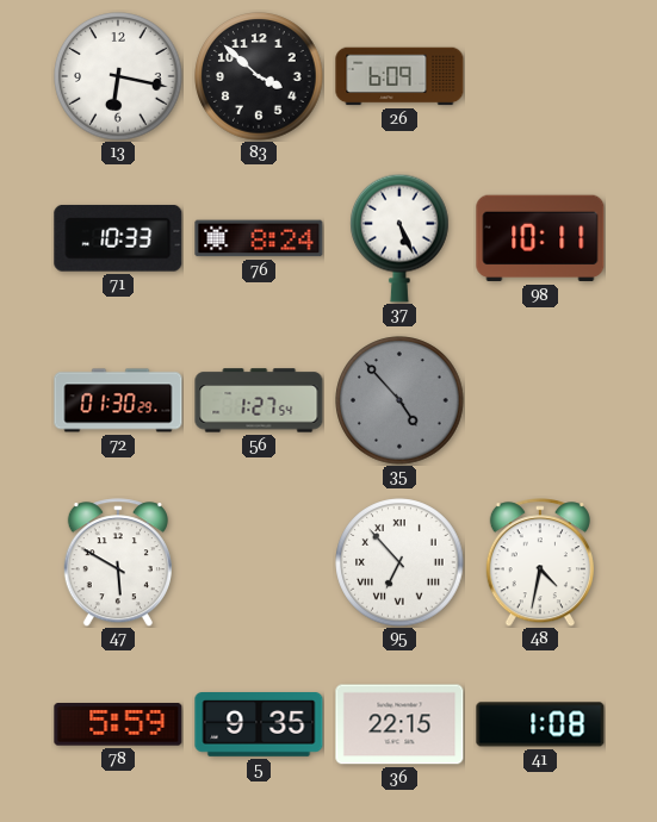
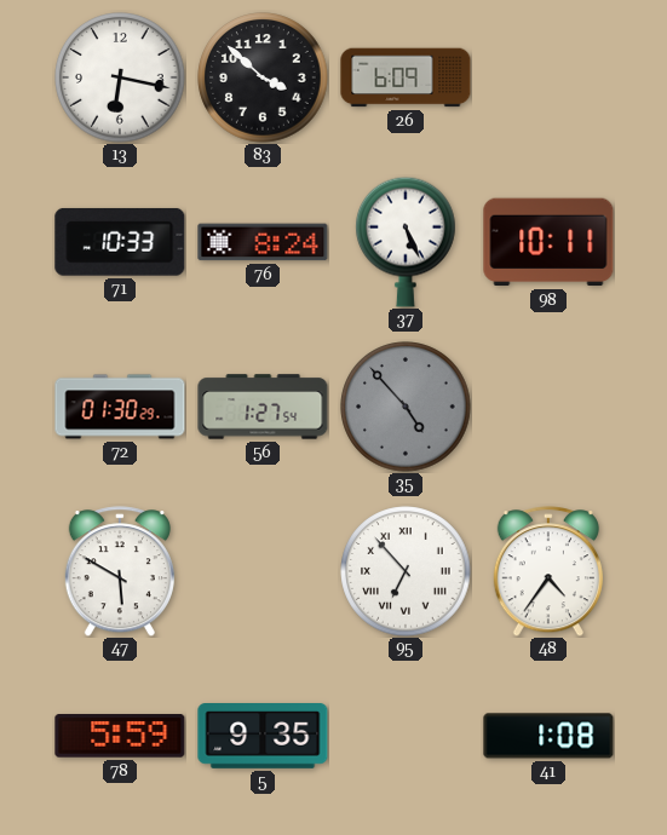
48: 4:32 -> 4:36 (548, 571)
36: 22:15 -> none (399, 724)
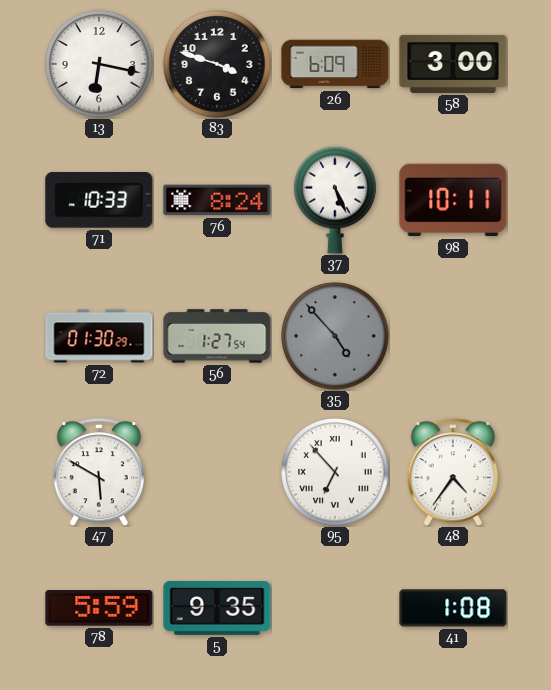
83: 3:52 -> 3:48 (217, 64)
58: none -> 3:00 (453, 64)
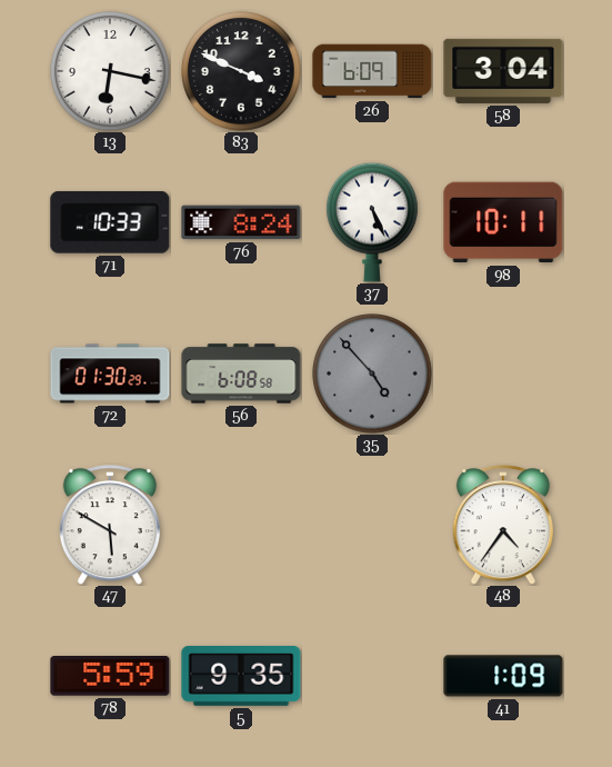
83: 3:48 -> 3:49 (241, 71)
58: 3:00 -> 3:04 (503, 71)
56: 1:27 -> 6:08 (241, 373)
95: 6:53 -> none (335, 472)
41: 1:08 -> 1:09 (503, 676)
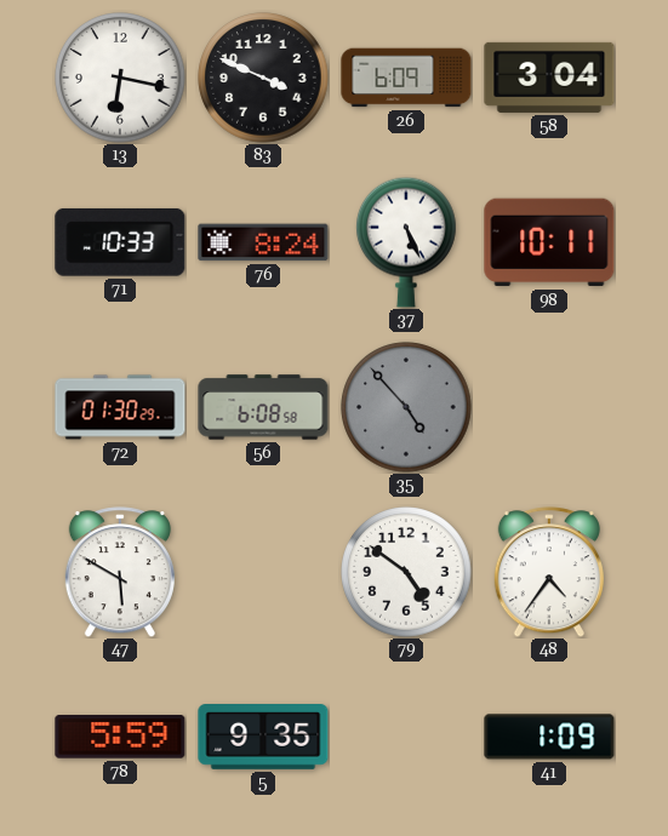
79: none -> 4:51 (406, 572)
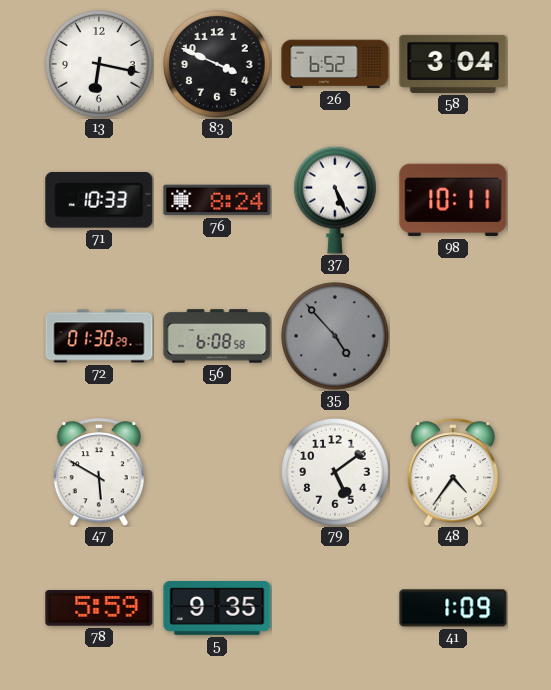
26: 6:09 -> 6:52 (335, 64)
79: 4:51 -> 5:09 (335, 472)
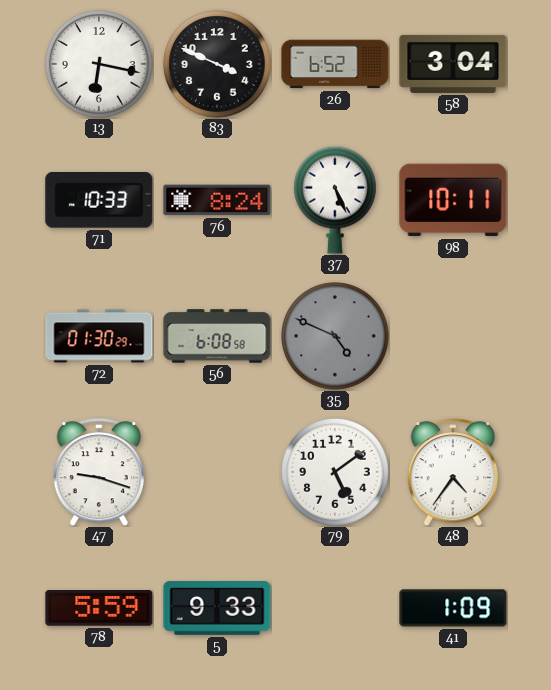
35: 4:53 -> 4:49 (335, 336)
47: 5:50 -> 9:18 (99, 472)
5: 9:35 -> 9:33 (217, 609)
